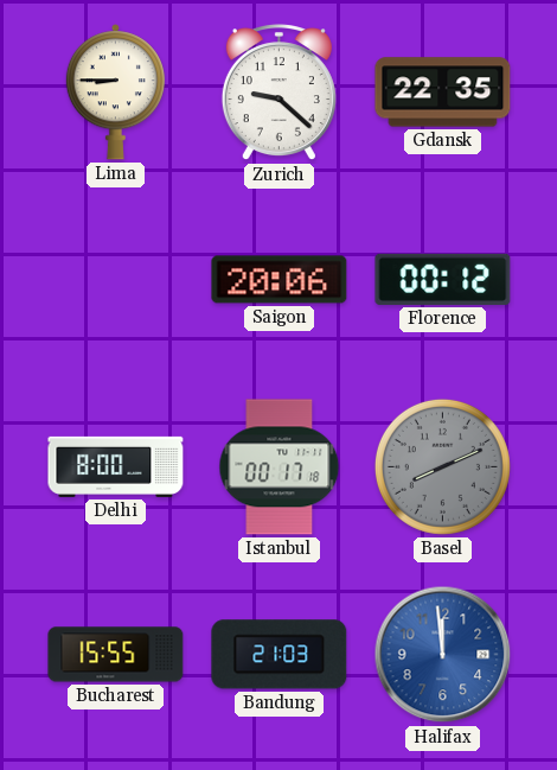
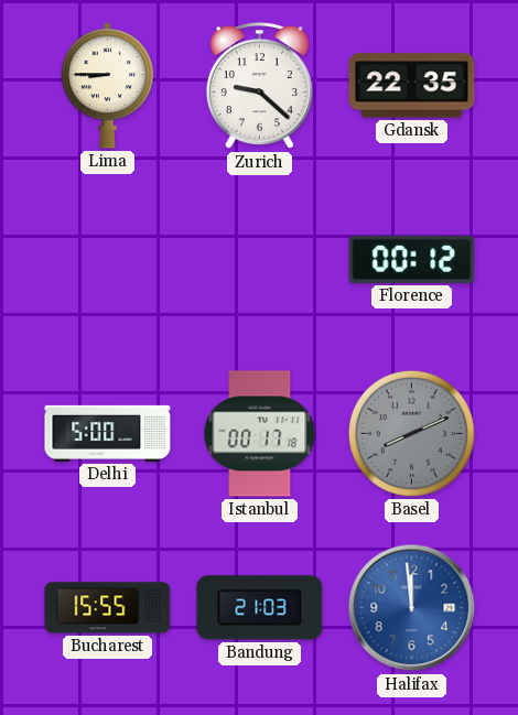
Saigon: 20:06 -> none (280, 280)
Delhi: 8:00 -> 5:00 (108, 433)
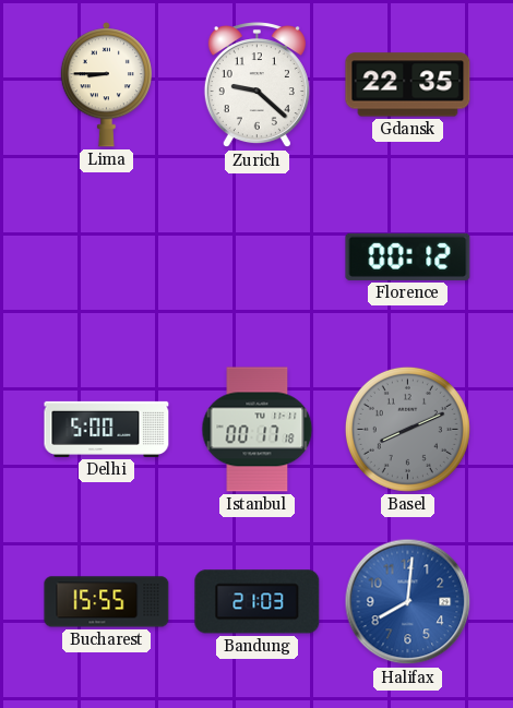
Halifax: 11:59 -> 8:01 (408, 602)
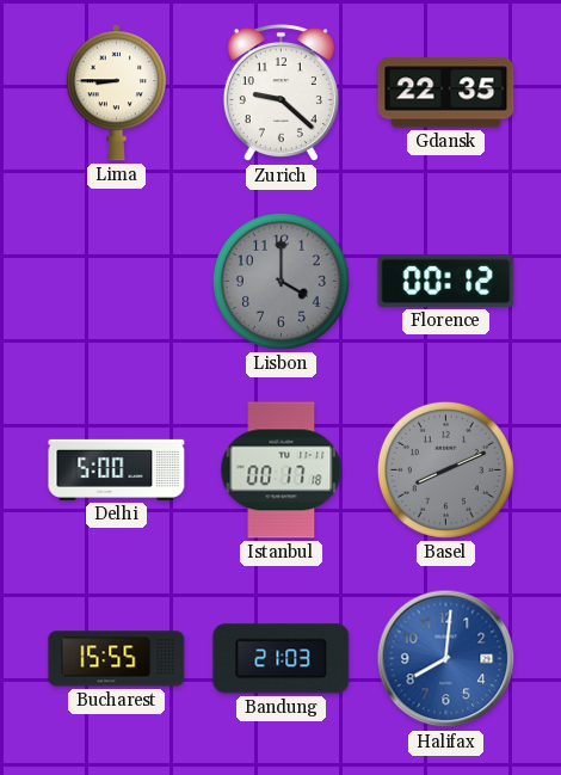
Lisbon: none -> 4:00 (280, 281)
